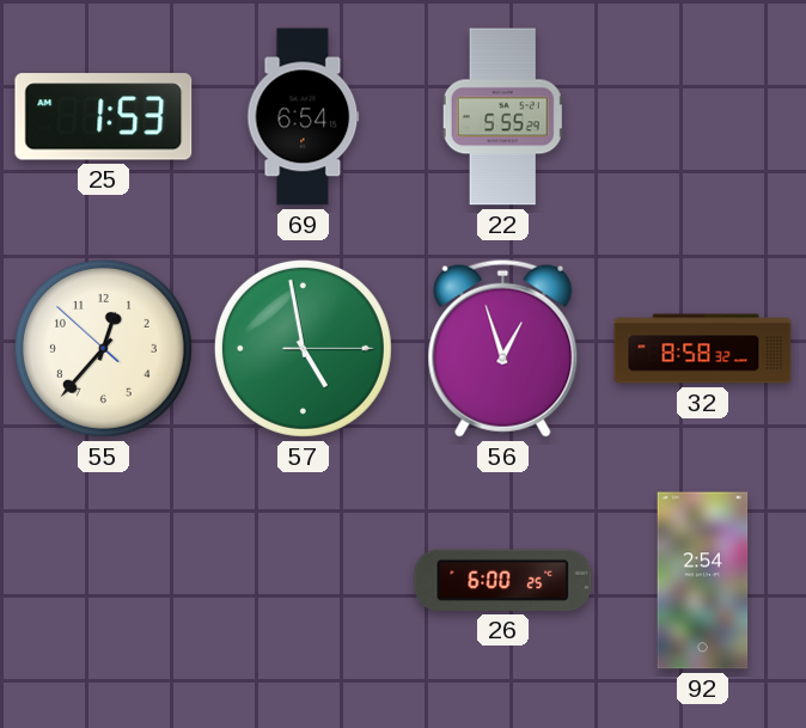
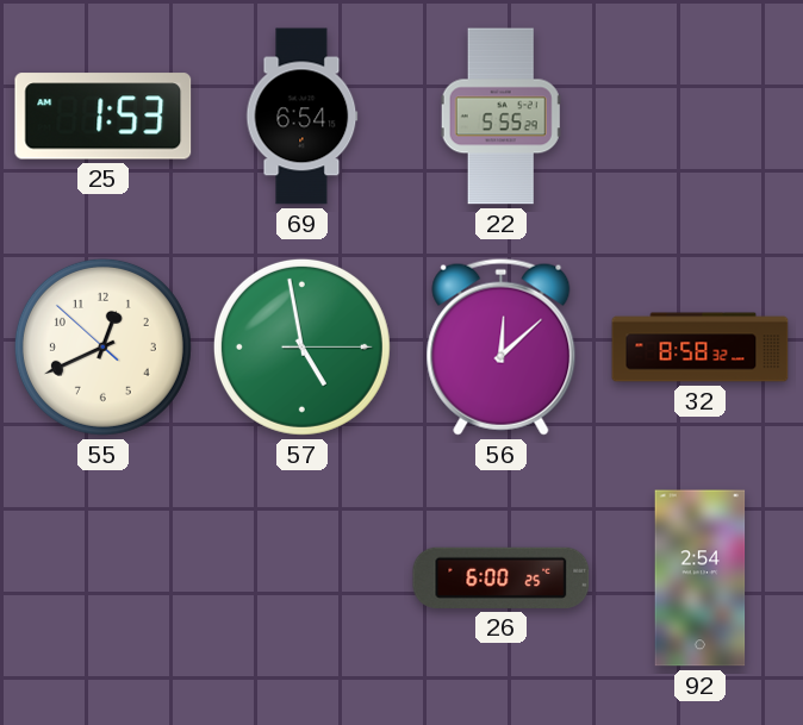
55: 12:36 -> 12:40 (102, 346)
56: 12:57 -> 12:08 (502, 346)
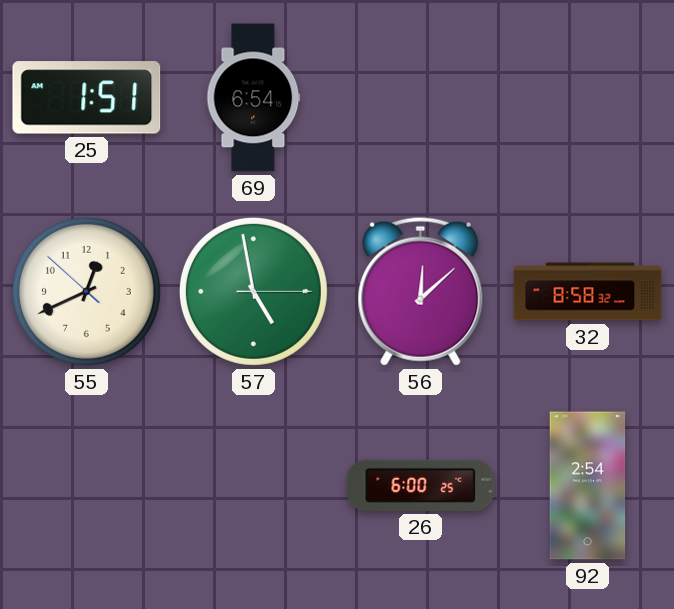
25: 1:53 -> 1:51 (87, 98)
22: 5:55 -> none (502, 117)
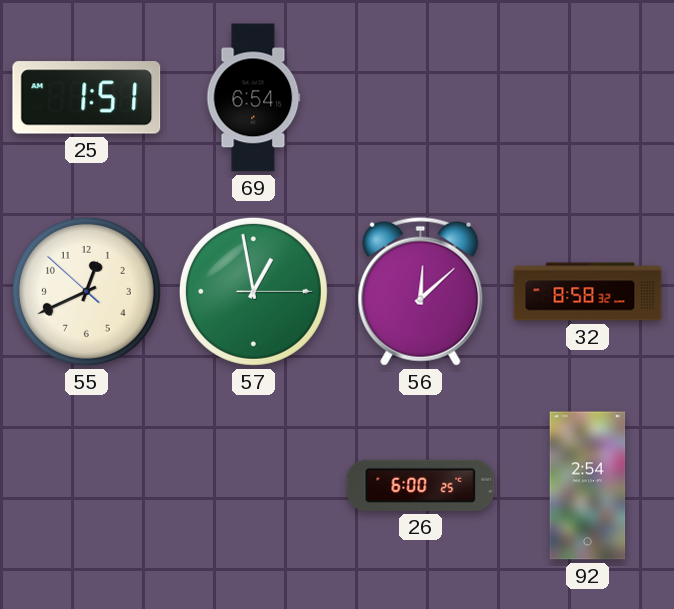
57: 4:58 -> 12:58 (253, 291)
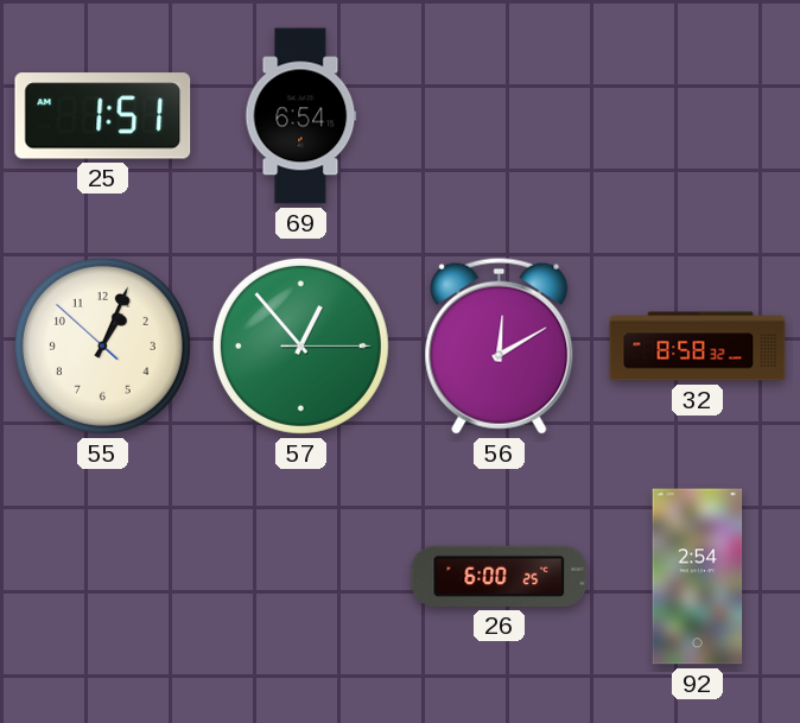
55: 12:40 -> 1:03 (102, 345)
57: 12:58 -> 12:53 (300, 345)
56: 12:08 -> 12:10 (500, 345)
